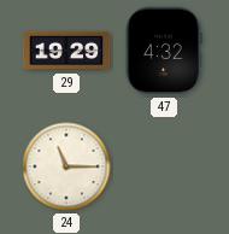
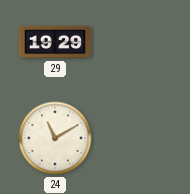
47: 4:32 -> none (164, 51)
24: 11:15 -> 11:10 (55, 138)
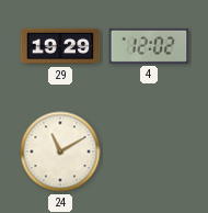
4: none -> 12:02 (149, 46)
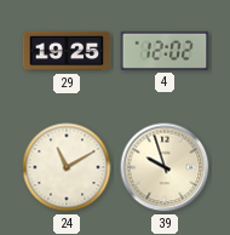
29: 19:29 -> 19:25 (67, 51)
39: none -> 9:57 (165, 167)
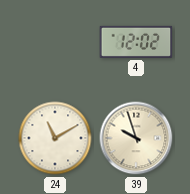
29: 19:25 -> none (67, 51)
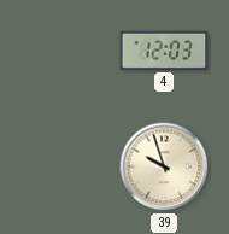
4: 12:02 -> 12:03 (164, 51)
24: 11:10 -> none (55, 138)
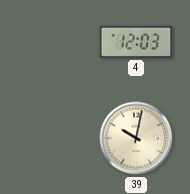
39: 9:57 -> 10:02 (136, 138)
